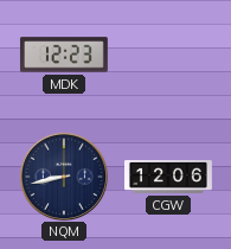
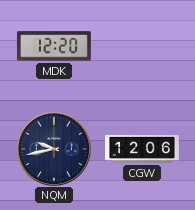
MDK: 12:23 -> 12:20 (54, 46)
NQM: 8:43 -> 9:43 (53, 148)
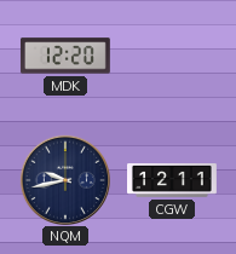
CGW: 12:06 -> 12:11 (173, 181)
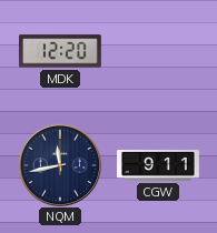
NQM: 9:43 -> 11:43 (59, 164)
CGW: 12:11 -> 9:11 (159, 166)
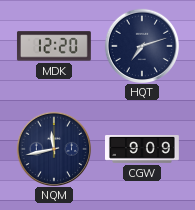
HQT: none -> 7:12 (141, 45)
CGW: 9:11 -> 9:09 (143, 150)
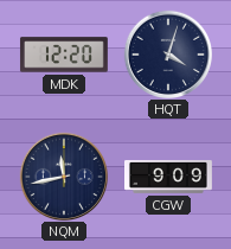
HQT: 7:12 -> 4:03 (167, 53)
